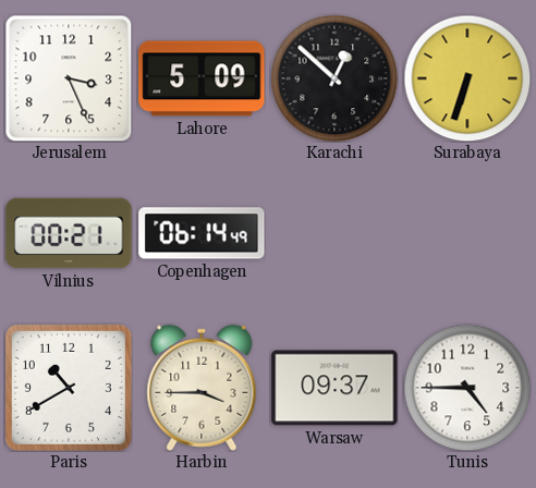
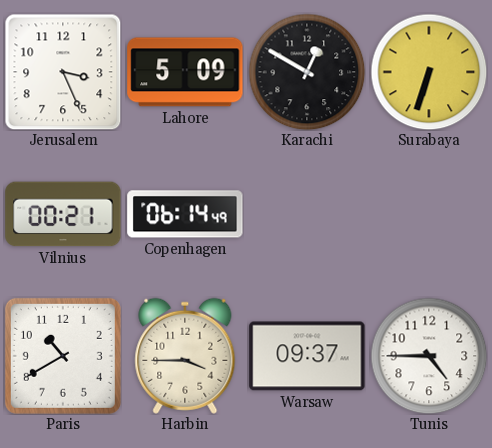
Karachi: 12:52 -> 12:50 (307, 72)
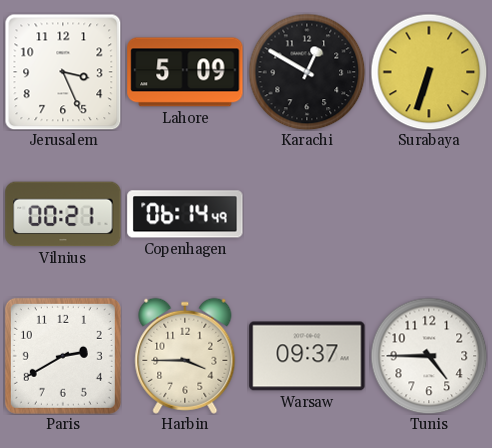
Paris: 10:40 -> 2:40 (63, 356)
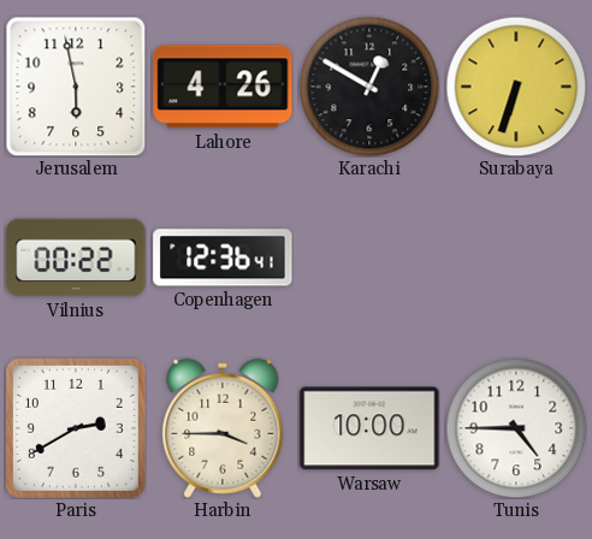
Jerusalem: 3:26 -> 5:58 (76, 87)
Lahore: 5:09 -> 4:26 (223, 87)
Vilnius: 00:21 -> 00:22 (76, 257)
Copenhagen: 06:14 -> 12:36 (223, 257)
Warsaw: 09:37 -> 10:00 (369, 428)
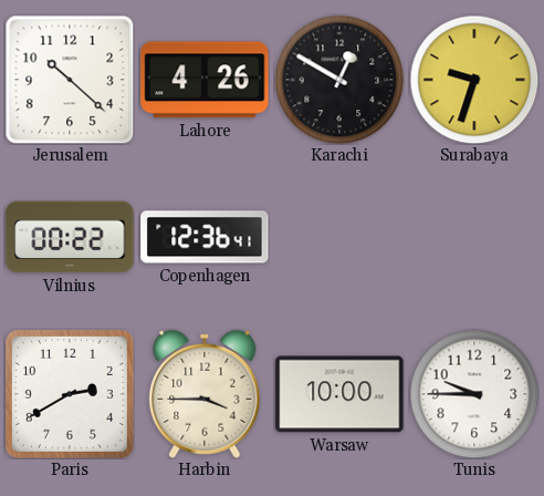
Jerusalem: 5:58 -> 10:22 (70, 80)
Surabaya: 6:33 -> 9:33 (474, 80)
Tunis: 4:45 -> 9:45 (474, 394)
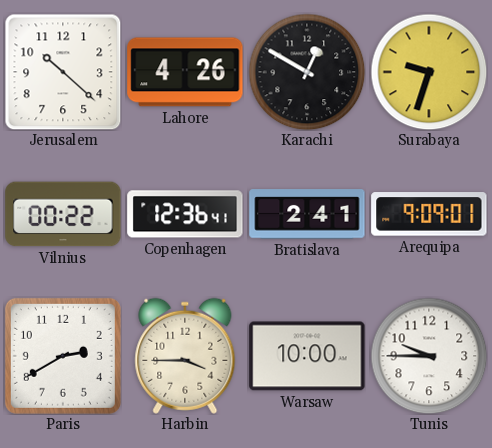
Bratislava: none -> 2:41 (307, 214)
Arequipa: none -> 9:09 (429, 214)
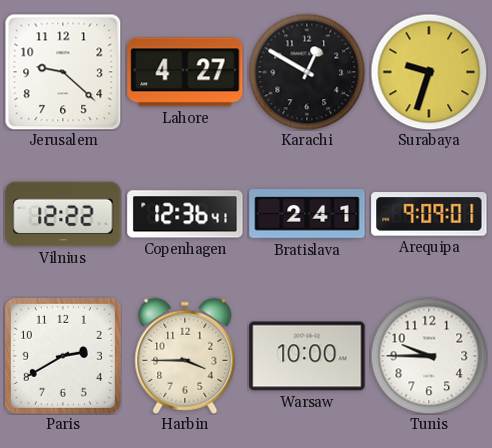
Jerusalem: 10:22 -> 9:22 (63, 72)
Lahore: 4:26 -> 4:27 (185, 72)
Vilnius: 00:22 -> 12:22 (63, 214)
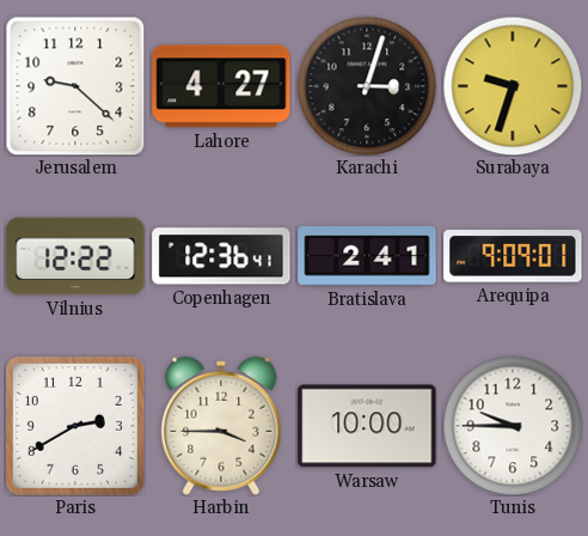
Karachi: 12:50 -> 3:03 (367, 86)
